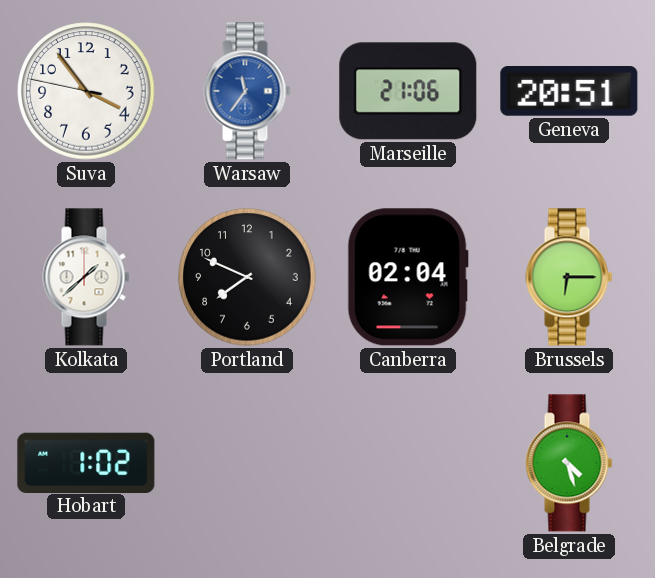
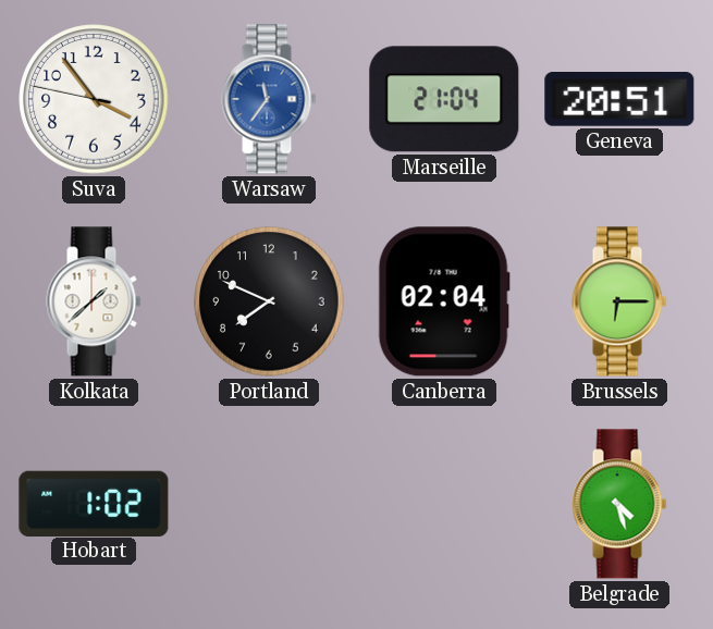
Marseille: 21:06 -> 21:04 (444, 99)
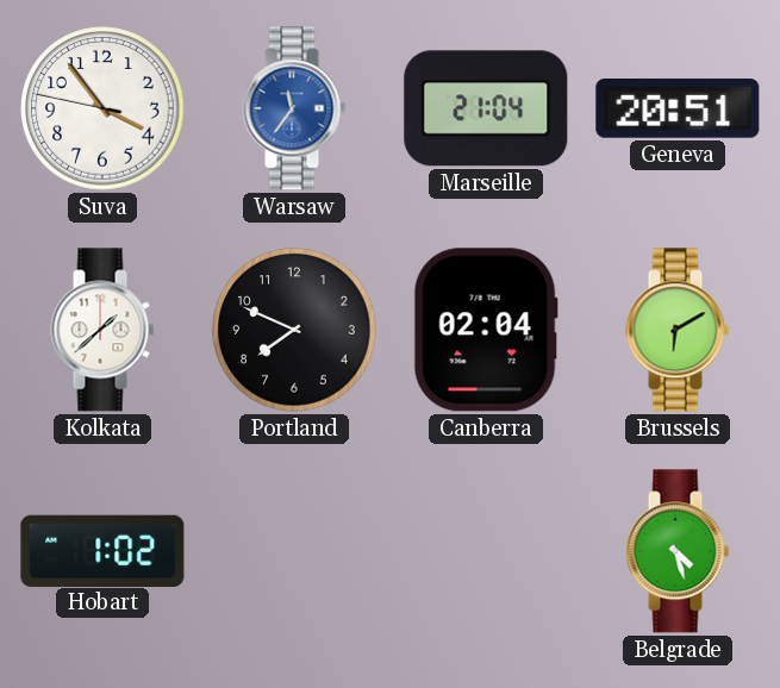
Brussels: 6:15 -> 6:10 (678, 330)
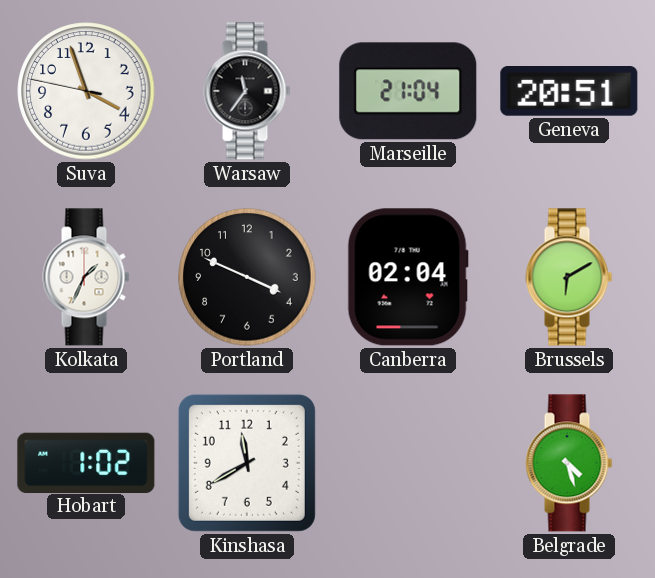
Suva: 3:53 -> 3:56 (86, 91)
Warsaw dial: blue -> black (247, 91)
Kolkata: 1:38 -> 1:34 (86, 277)
Portland: 7:49 -> 3:49 (247, 277)
Kinshasa: none -> 11:40 (247, 463)
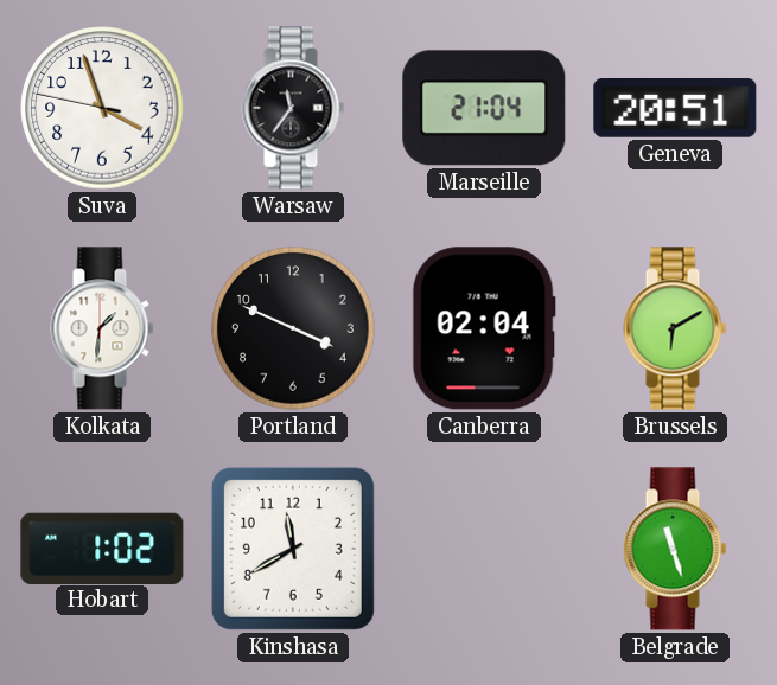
Kolkata: 1:34 -> 1:31 (102, 328)
Belgrade: 4:27 -> 11:27 (675, 549)
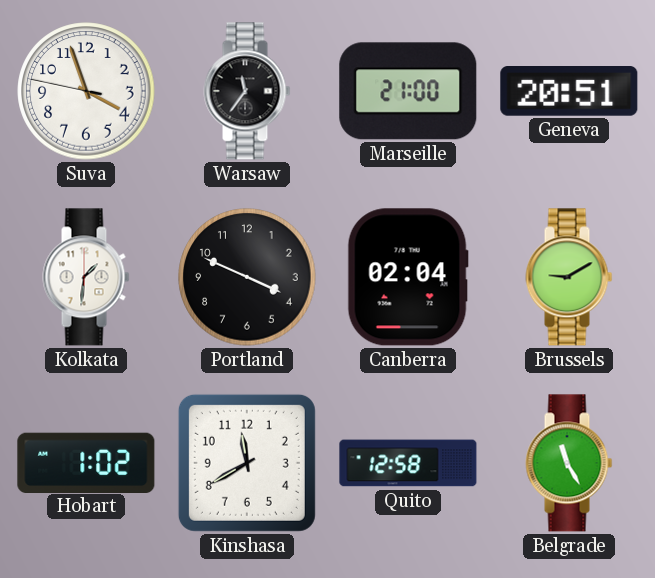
Marseille: 21:04 -> 21:00 (408, 91)
Brussels: 6:10 -> 9:10 (569, 277)
Quito: none -> 12:58 (408, 463)
Belgrade: 11:27 -> 11:25 (569, 463)
